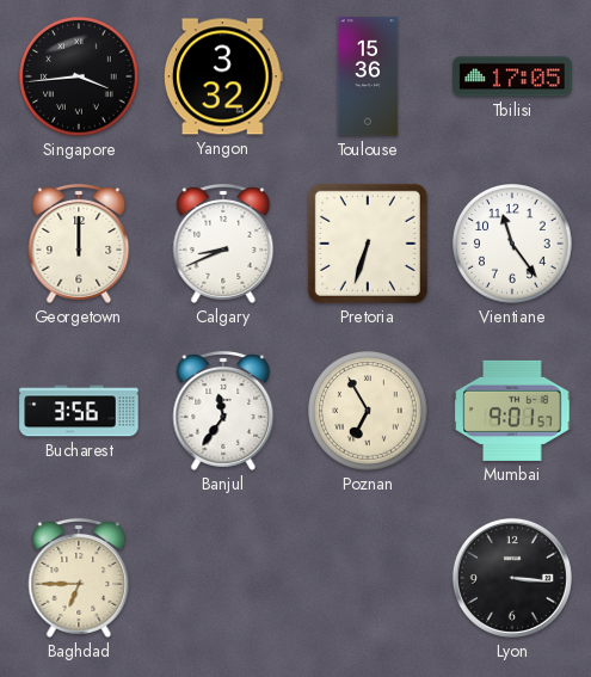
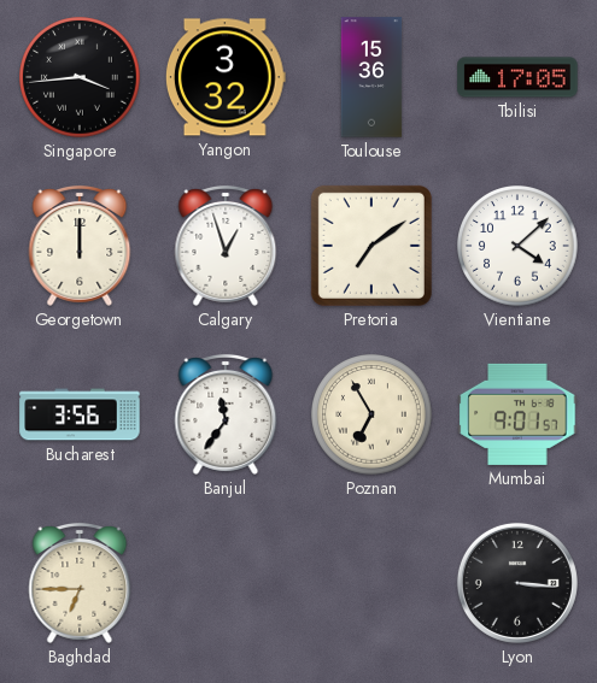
Calgary: 8:41 -> 12:57 (226, 246)
Pretoria: 6:33 -> 7:09 (371, 246)
Vientiane: 11:24 -> 4:08 (519, 247)
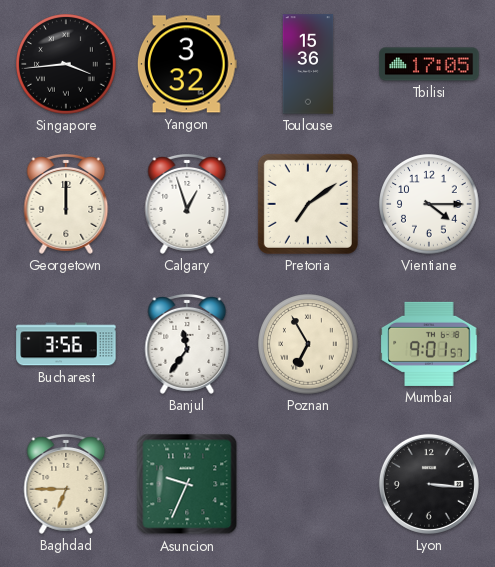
Vientiane: 4:08 -> 4:15 (430, 205)
Asuncion: none -> 9:34 (187, 484)
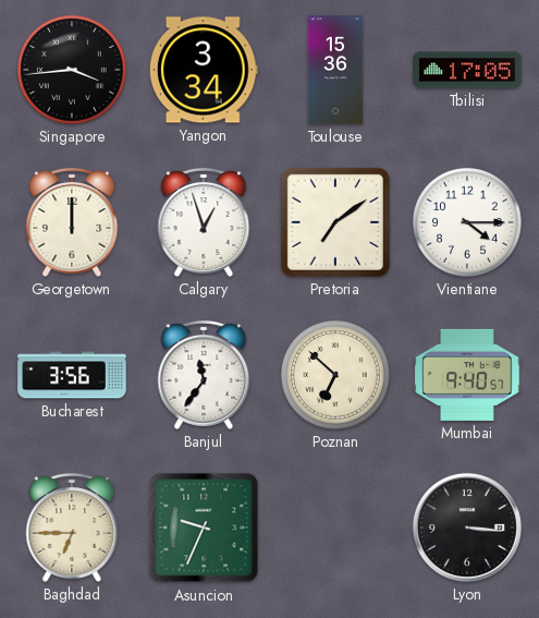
Yangon: 3:32 -> 3:34 (204, 70)
Poznan: 6:55 -> 6:52 (336, 376)
Mumbai: 9:01 -> 9:40 (467, 375)
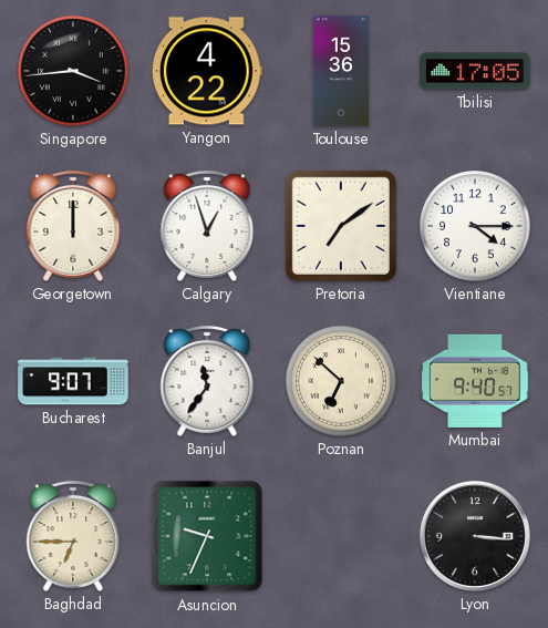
Yangon: 3:34 -> 4:22 (207, 71)
Bucharest: 3:56 -> 9:07 (73, 381)
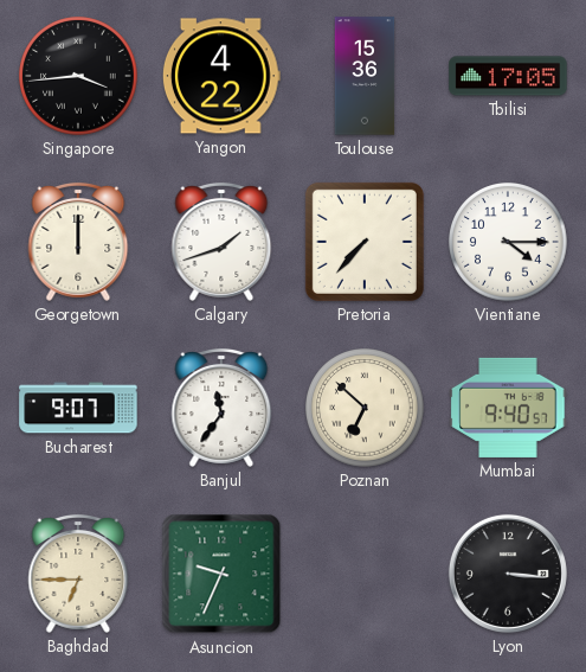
Calgary: 12:57 -> 1:42 (221, 242)
Pretoria: 7:09 -> 7:37 (365, 242)
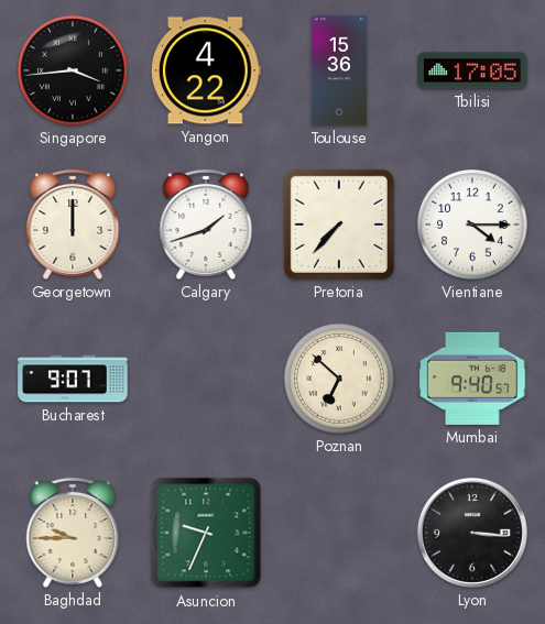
Banjul: 11:36 -> none (221, 408)
Baghdad: 6:45 -> 9:45 (73, 533)
